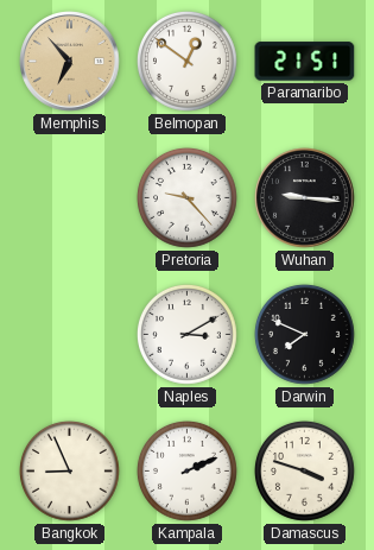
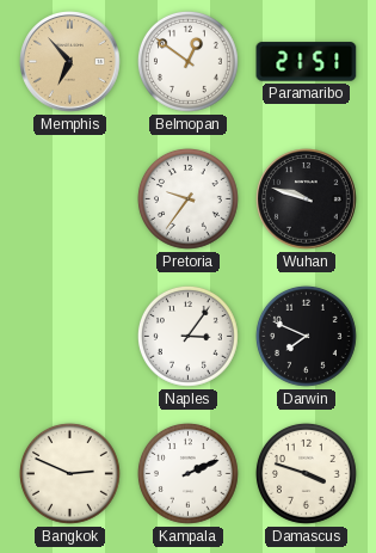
Pretoria: 9:23 -> 9:36 (187, 198)
Wuhan: 9:16 -> 9:48 (307, 199)
Naples: 3:10 -> 3:06 (187, 336)
Bangkok: 8:56 -> 2:49 (69, 473)
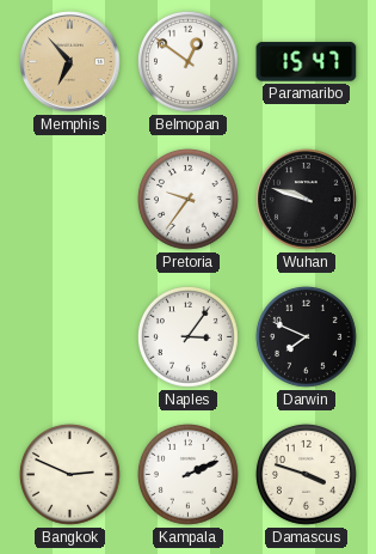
Paramaribo: 21:51 -> 15:47 (307, 62)
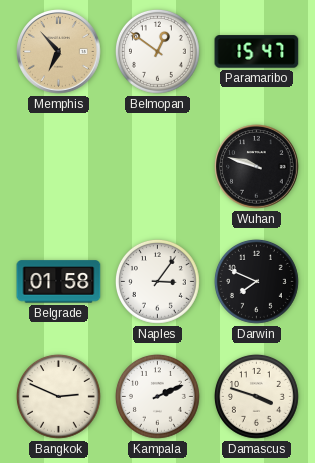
Pretoria: 9:36 -> none (187, 199)
Belgrade: none -> 01:58 (59, 282)
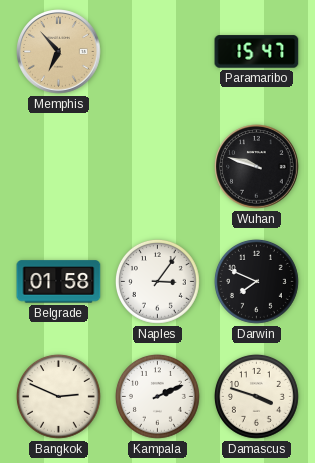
Belmopan: 12:51 -> none (157, 51)
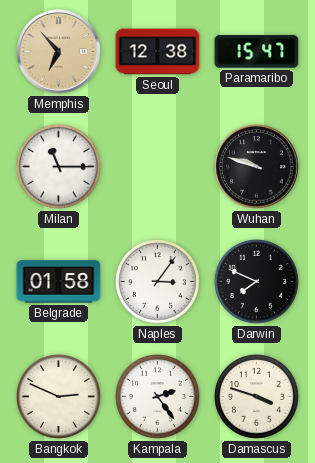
Seoul: none -> 12:38 (158, 52)
Milan: none -> 11:15 (58, 166)
Kampala: 2:11 -> 2:24 (157, 396)
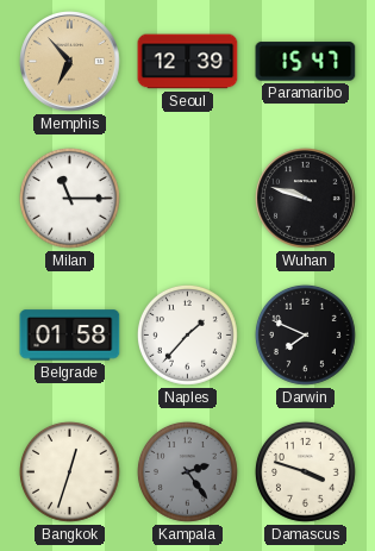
Seoul: 12:38 -> 12:39 (188, 62)
Naples: 3:06 -> 1:37 (187, 334)
Bangkok: 2:49 -> 12:33 (69, 471)
Kampala dial: white -> grey (187, 471)
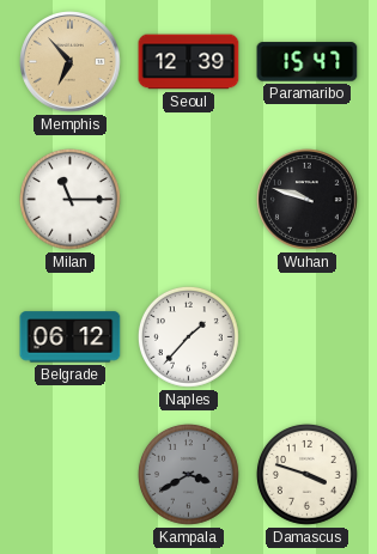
Belgrade: 01:58 -> 06:12 (71, 337)
Darwin: 7:49 -> none (305, 334)
Bangkok: 12:33 -> none (69, 471)
Kampala: 2:24 -> 3:40 (188, 474)
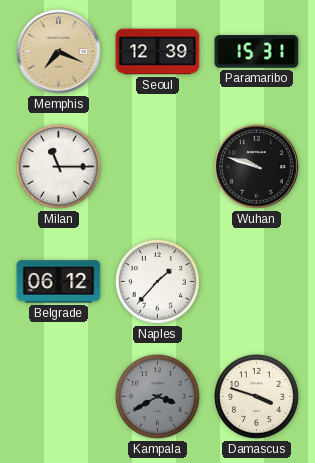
Memphis: 6:53 -> 7:19 (59, 52)
Paramaribo: 15:47 -> 15:31 (257, 52)
